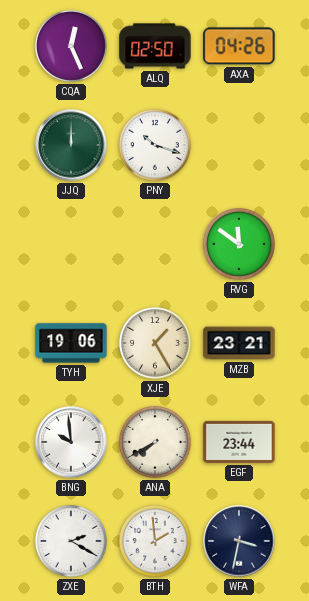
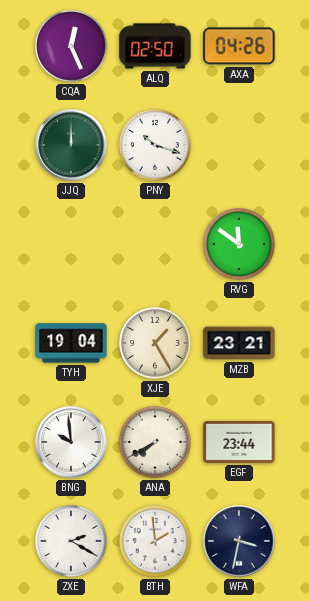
TYH: 19:06 -> 19:04 (71, 343)
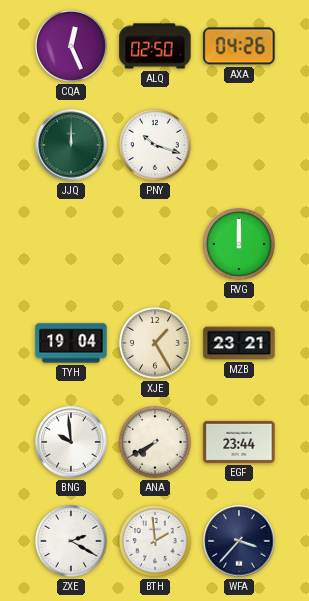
RVG: 11:51 -> 12:00 (239, 244)
WFA: 3:32 -> 3:37 (239, 541)
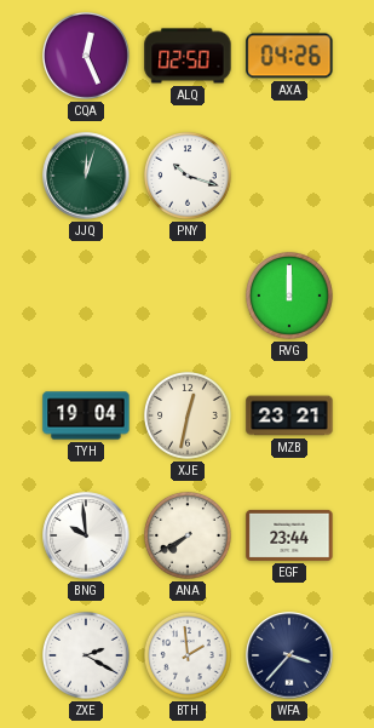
JJQ: 12:00 -> 12:03 (86, 176)
XJE: 1:25 -> 12:32 (188, 415)
